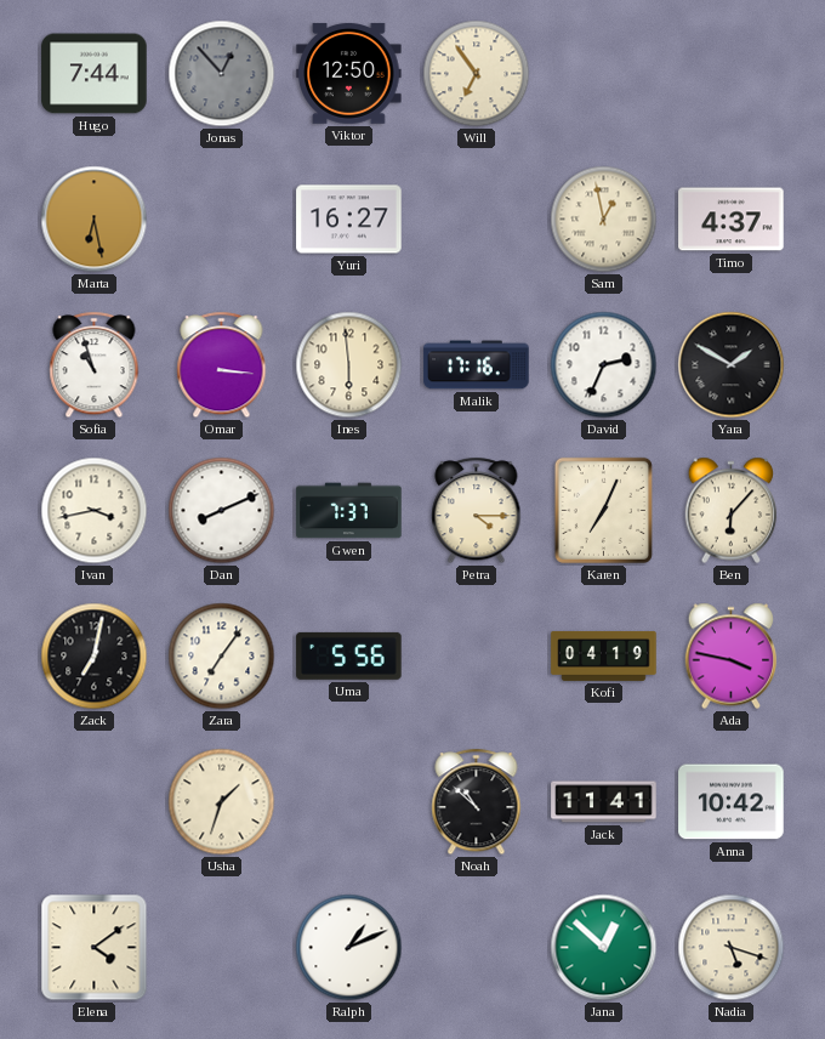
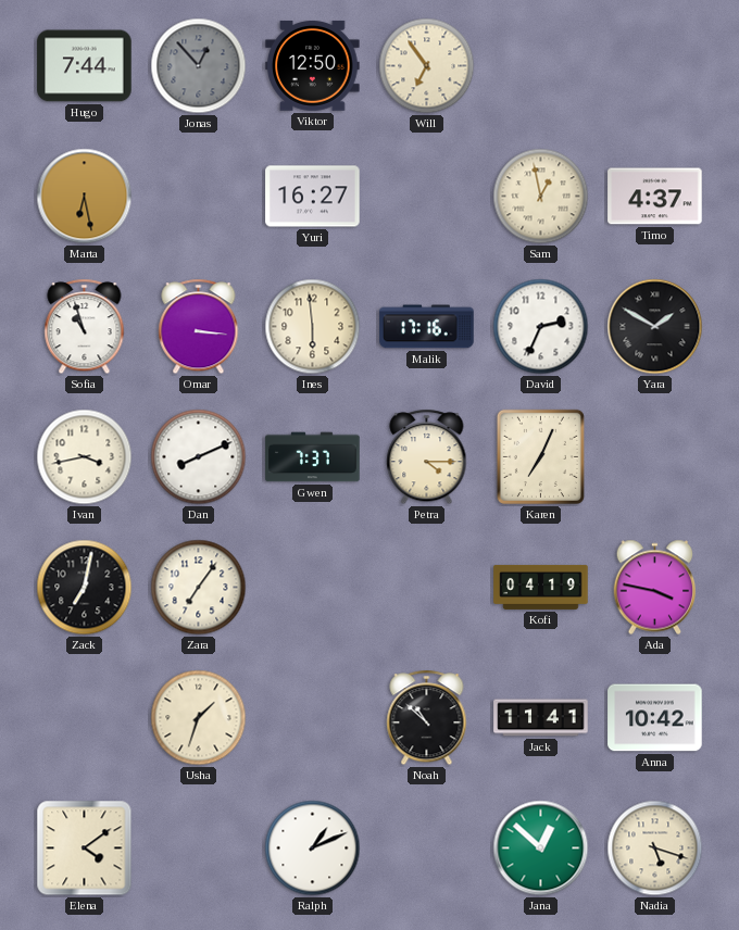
Ben: 6:07 -> none (732, 511)
Uma: 5:56 -> none (349, 655)
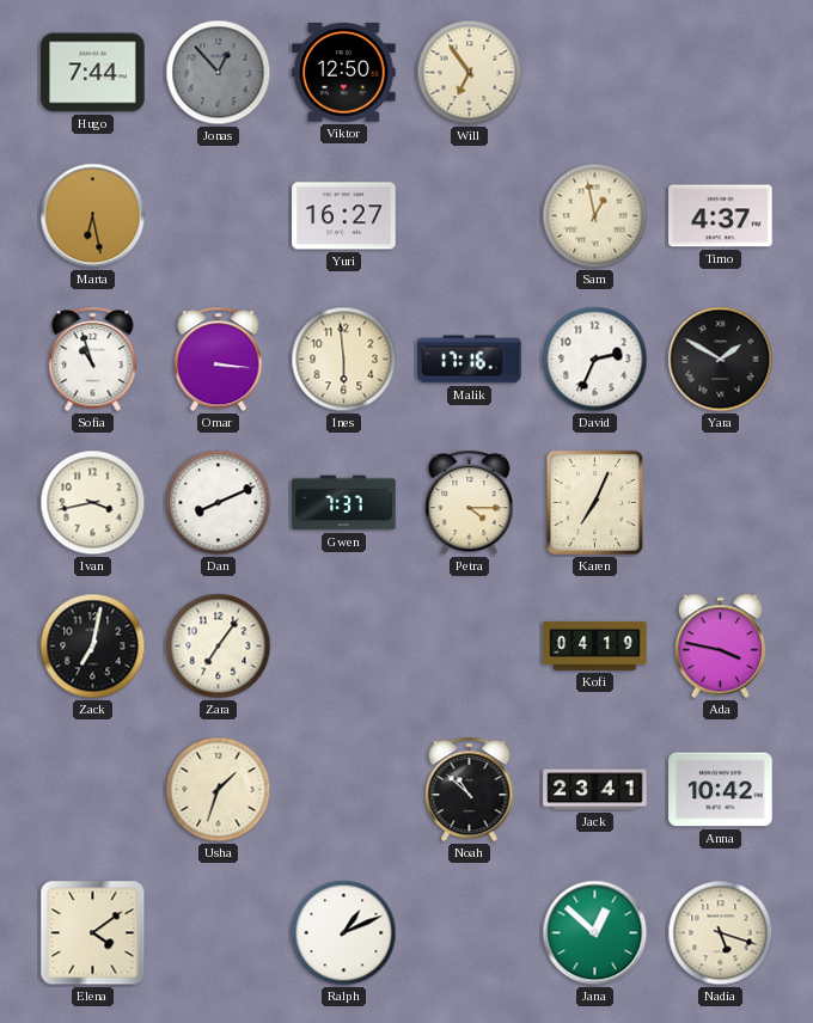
Jack: 11:41 -> 23:41 (595, 790)
